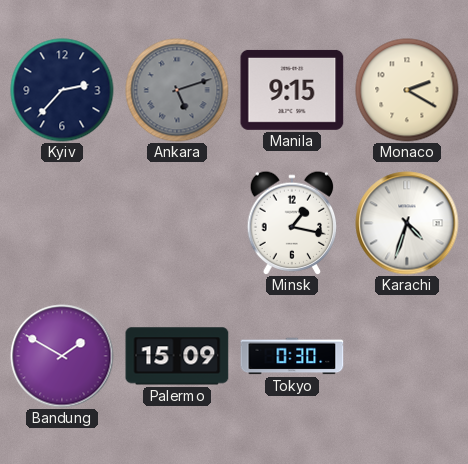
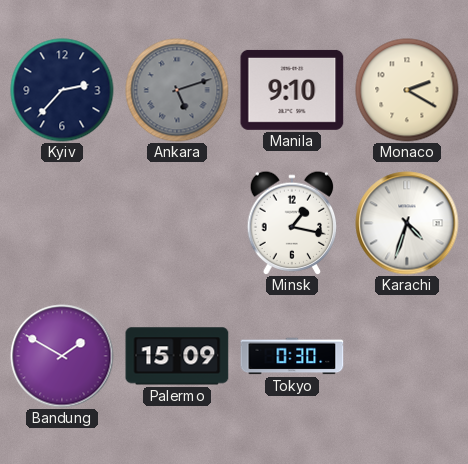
Manila: 9:15 -> 9:10 (292, 90)
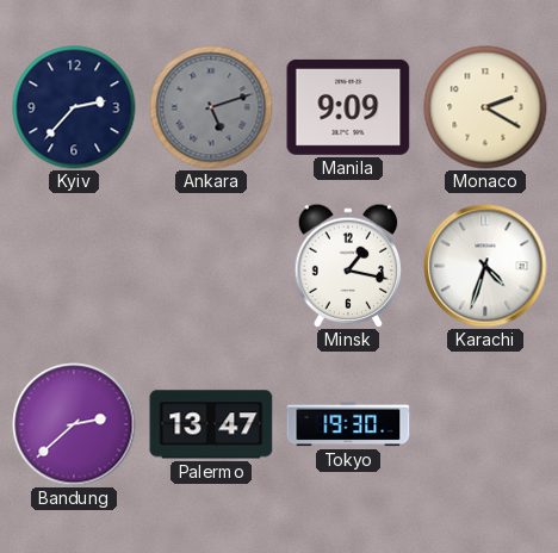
Manila: 9:10 -> 9:09 (348, 107)
Bandung: 1:50 -> 2:38 (74, 424)
Palermo: 15:09 -> 13:47 (211, 424)
Tokyo: 0:30 -> 19:30 (348, 424)
